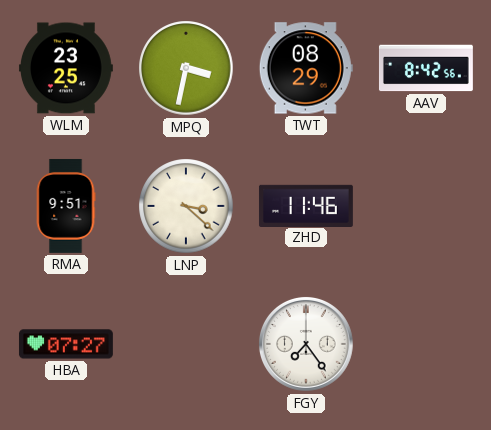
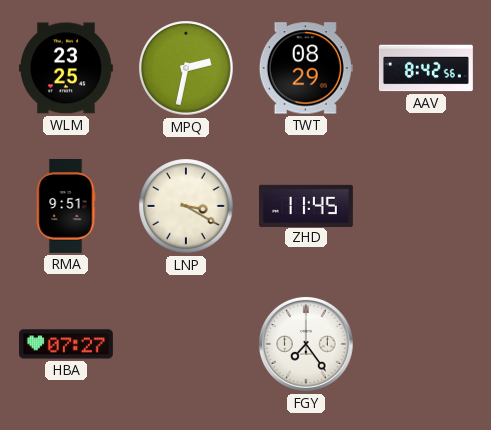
MPQ: 3:32 -> 2:32 (186, 68)
LNP: 3:22 -> 3:20 (186, 206)
ZHD: 11:46 -> 11:45 (306, 205)
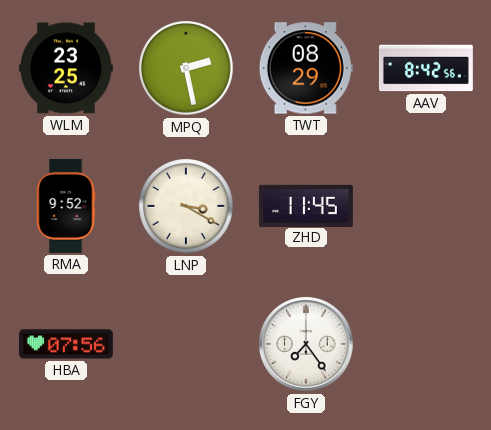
MPQ: 2:32 -> 2:28 (186, 68)
RMA: 9:51 -> 9:52 (66, 206)
HBA: 07:27 -> 07:56 (66, 344)
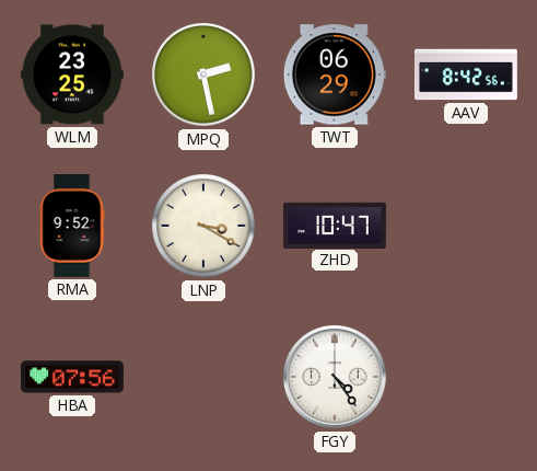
TWT: 08:29 -> 06:29 (335, 74)
ZHD: 11:45 -> 10:47 (335, 225)
FGY: 7:24 -> 4:24 (336, 378)
